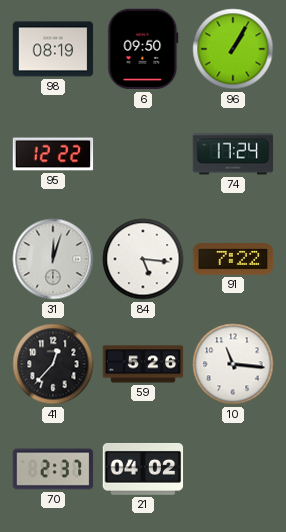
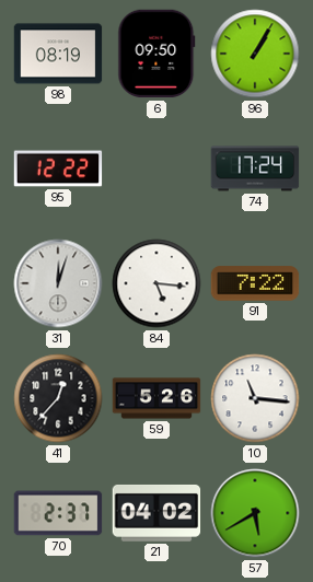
57: none -> 5:40 (255, 513)
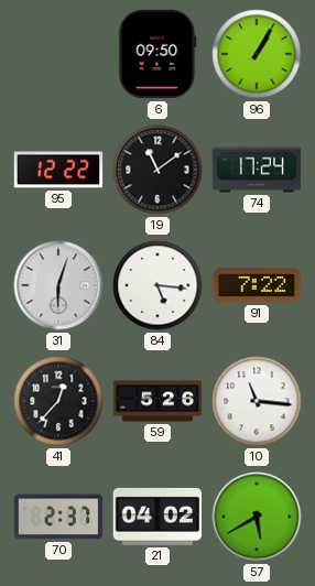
98: 08:19 -> none (58, 54)
19: none -> 11:09 (157, 170)
31: 12:03 -> 6:03 (58, 285)
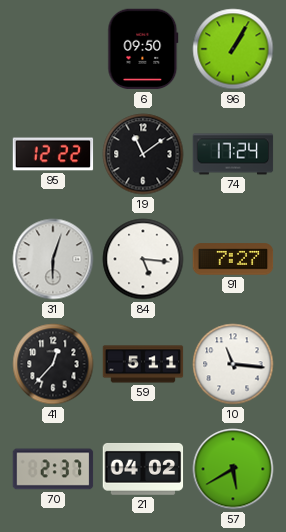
91: 7:22 -> 7:27 (233, 259)
59: 5:26 -> 5:11 (143, 364)
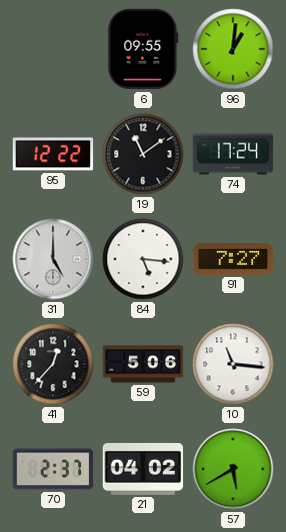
6: 09:50 -> 09:55 (143, 49)
96: 1:05 -> 1:01 (233, 49)
31: 6:03 -> 5:00 (53, 259)
59: 5:11 -> 5:06 (143, 364)
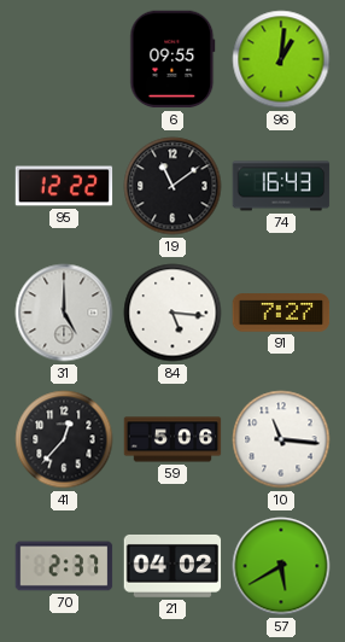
74: 17:24 -> 16:43 (281, 186)
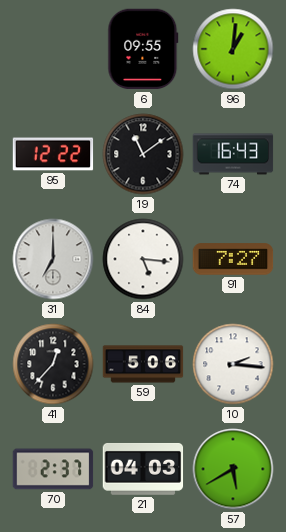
31: 5:00 -> 7:00 (53, 259)
10: 11:16 -> 2:16 (233, 364)
21: 04:02 -> 04:03 (143, 469)
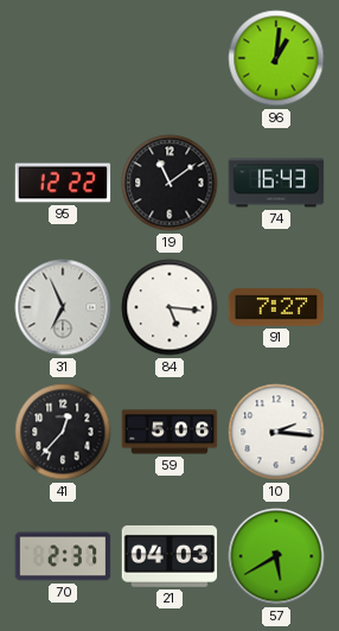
6: 09:55 -> none (143, 49)
31: 7:00 -> 6:56 (63, 307)
